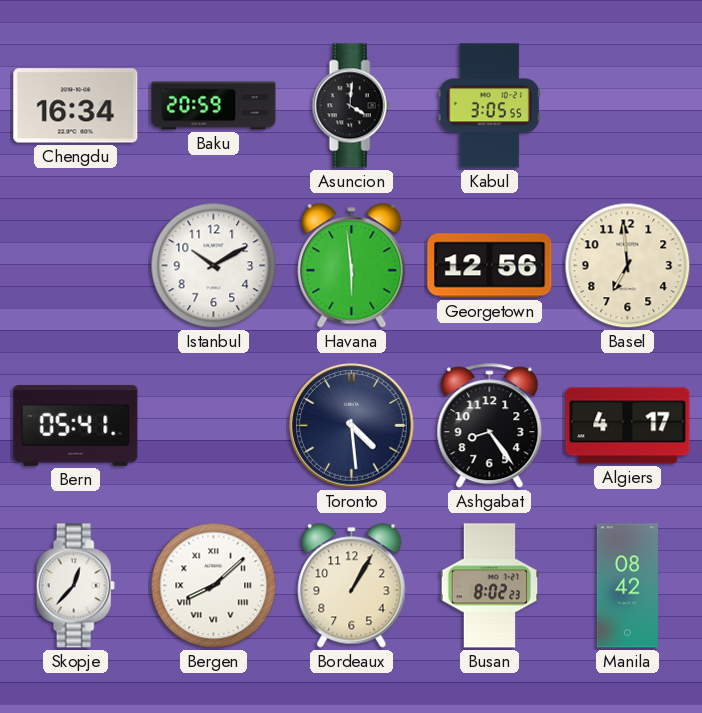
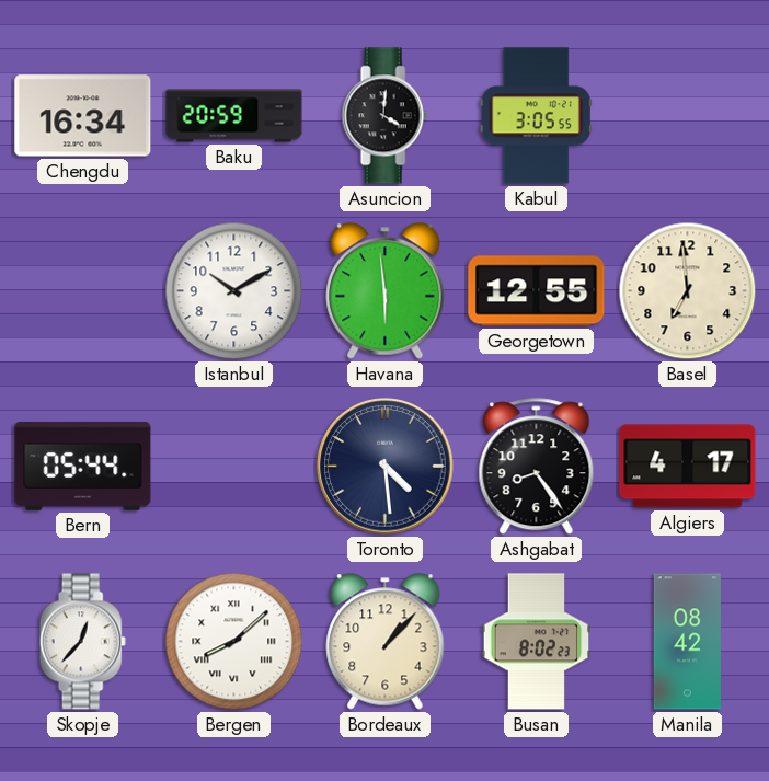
Georgetown: 12:56 -> 12:55 (537, 291)
Bern: 05:41 -> 05:44 (83, 466)
Bordeaux: 1:05 -> 1:07 (386, 642)
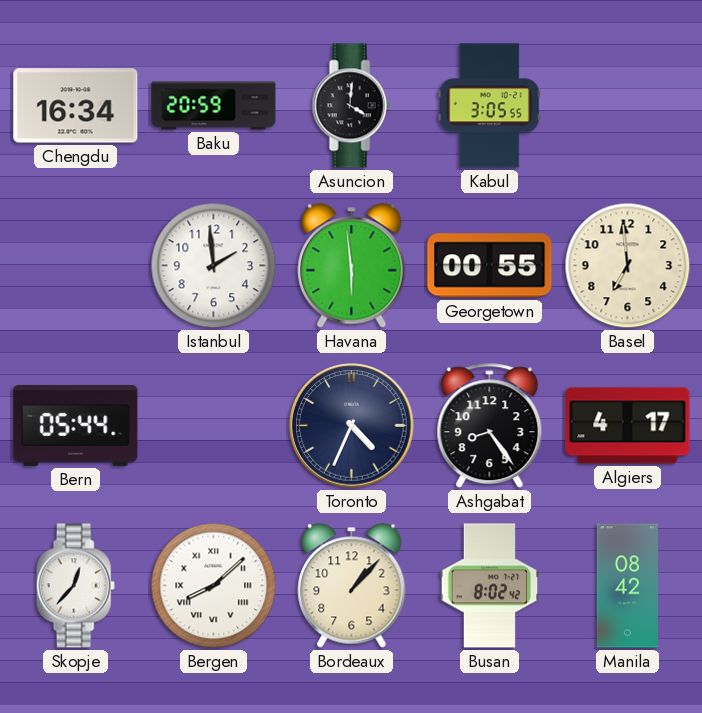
Istanbul: 10:10 -> 1:59 (214, 266)
Georgetown: 12:55 -> 00:55 (490, 266)
Toronto: 4:29 -> 4:34 (352, 426)
Busan: 8:02:23 -> 8:02:42 (490, 586)
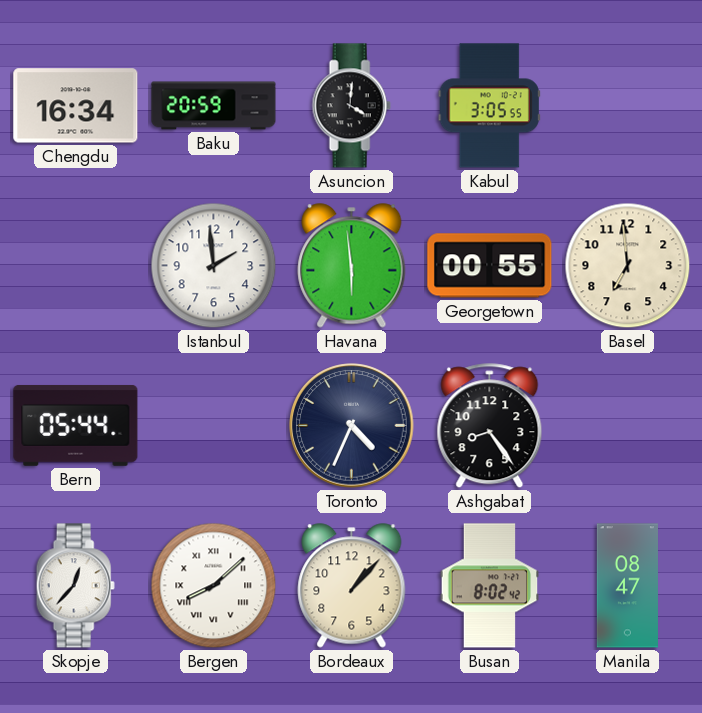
Algiers: 4:17 -> none (628, 426)
Manila: 08:42 -> 08:47 (627, 586)
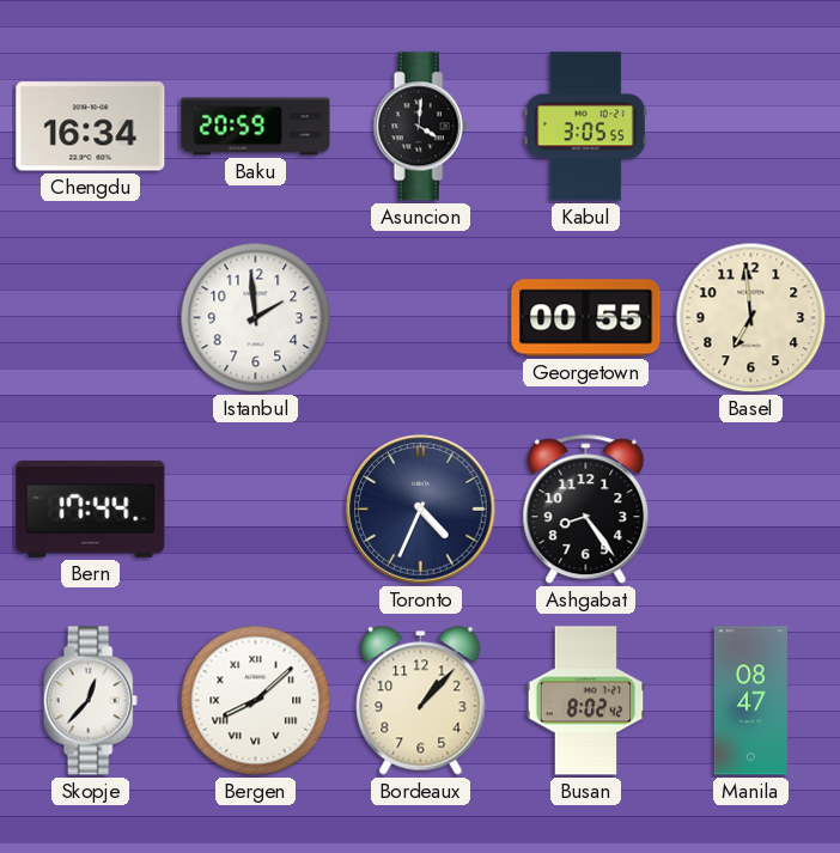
Havana: 5:59 -> none (352, 266)
Bern: 05:44 -> 17:44 (91, 508)
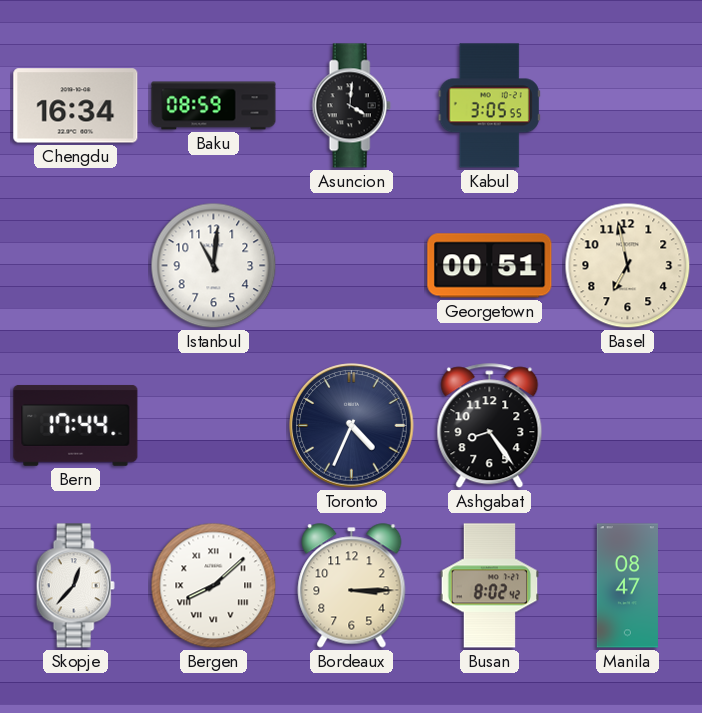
Baku: 20:59 -> 08:59 (214, 106)
Istanbul: 1:59 -> 11:01 (214, 266)
Georgetown: 00:55 -> 00:51 (490, 266)
Basel: 6:59 -> 6:58 (628, 266)
Bordeaux: 1:07 -> 3:15 (352, 586)
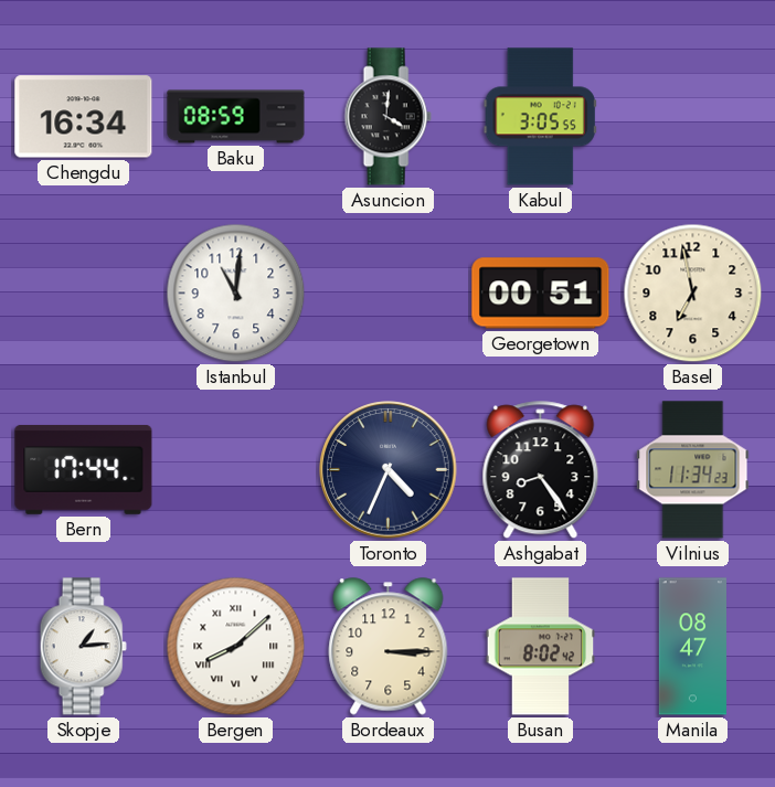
Vilnius: none -> 11:34 (693, 470)
Skopje: 12:37 -> 1:14 (83, 647)
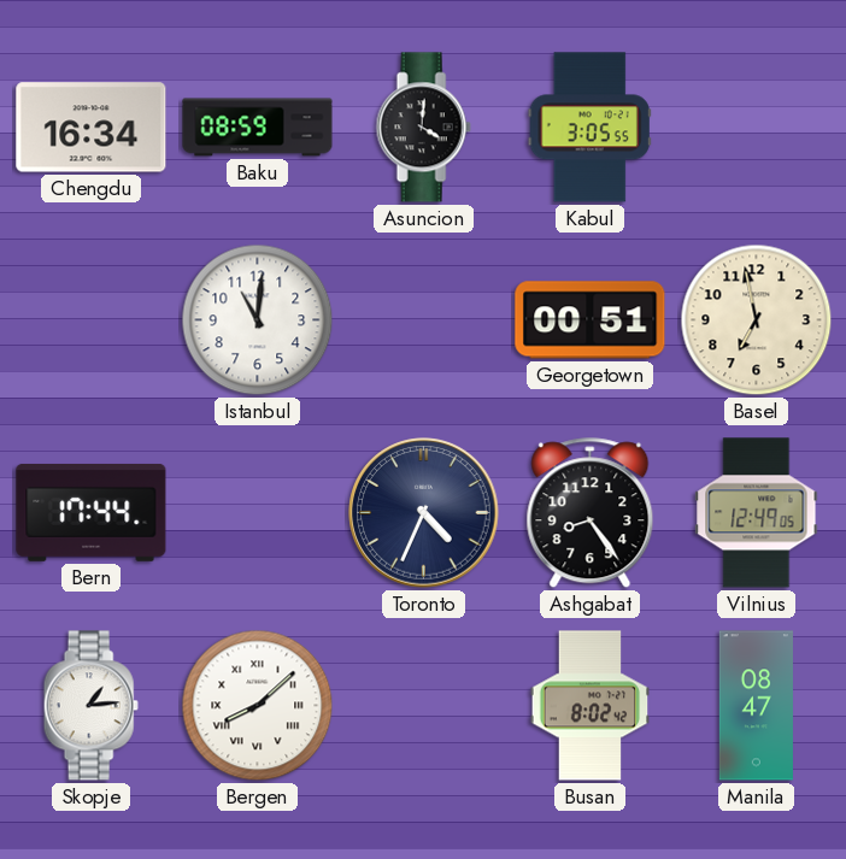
Vilnius: 11:34 -> 12:49 (757, 513)
Bordeaux: 3:15 -> none (389, 647)
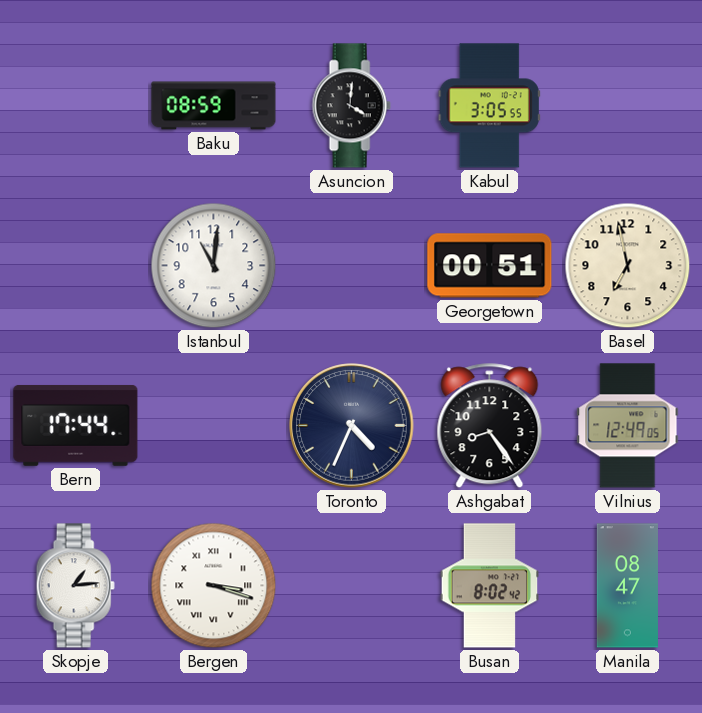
Chengdu: 16:34 -> none (92, 128)
Bergen: 8:08 -> 3:18 (214, 586)
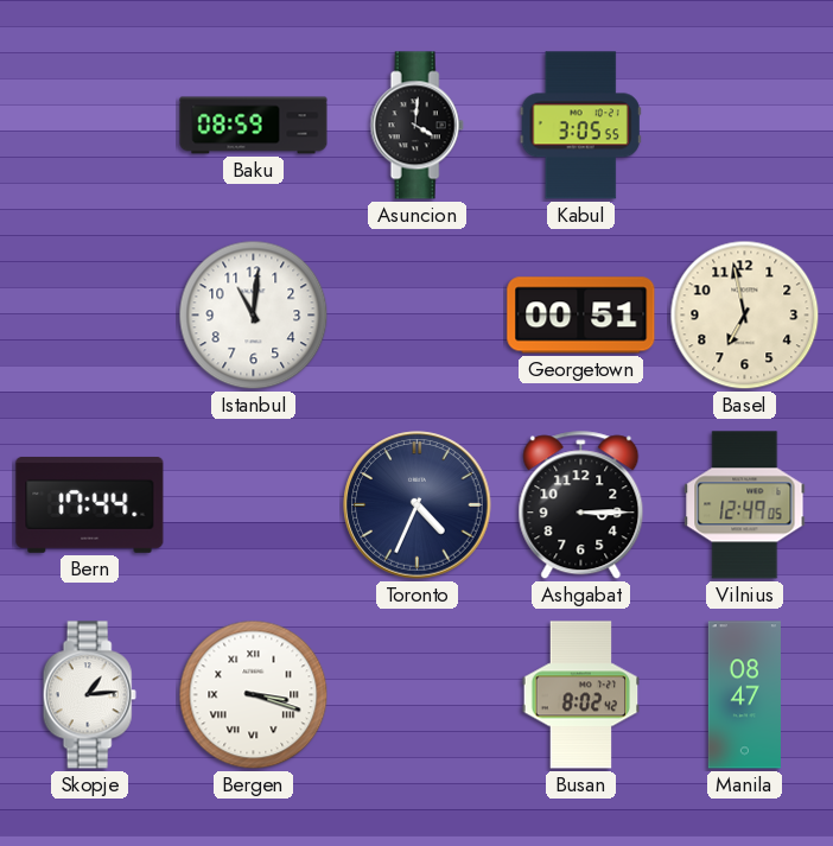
Ashgabat: 8:24 -> 3:15 (581, 505)
